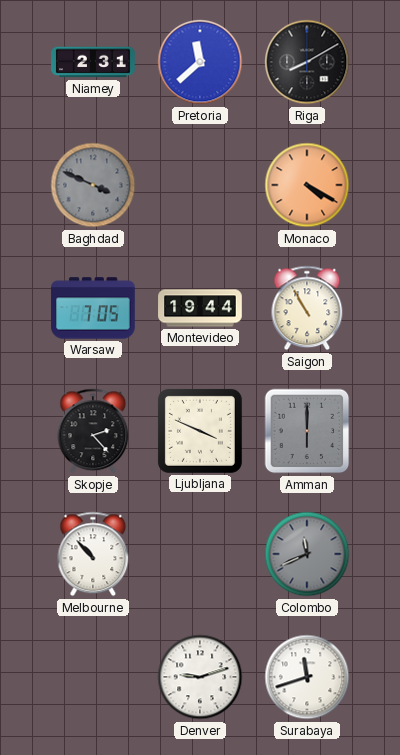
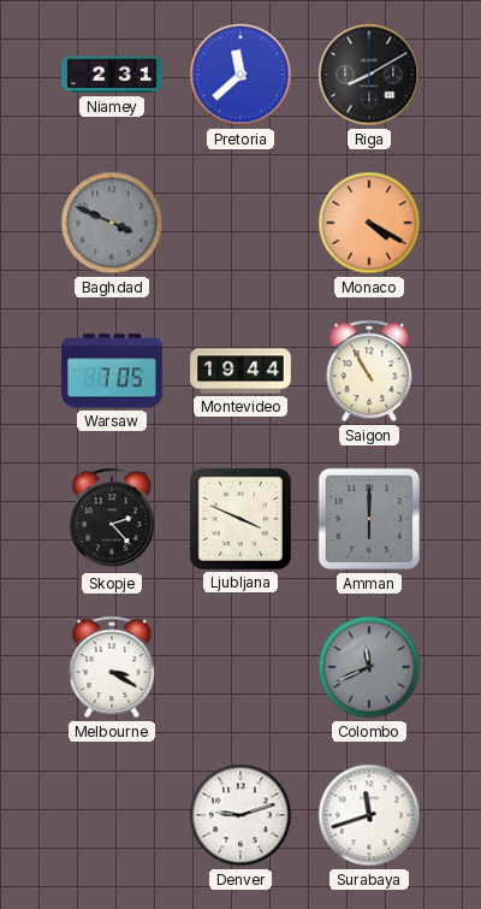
Melbourne: 10:53 -> 3:20 (112, 667)
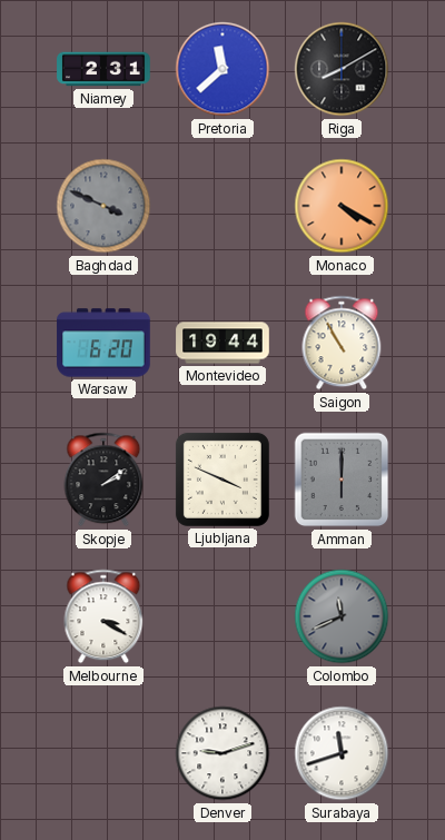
Warsaw: 7:05 -> 6:20 (103, 343)
Skopje: 2:23 -> 2:09 (103, 480)
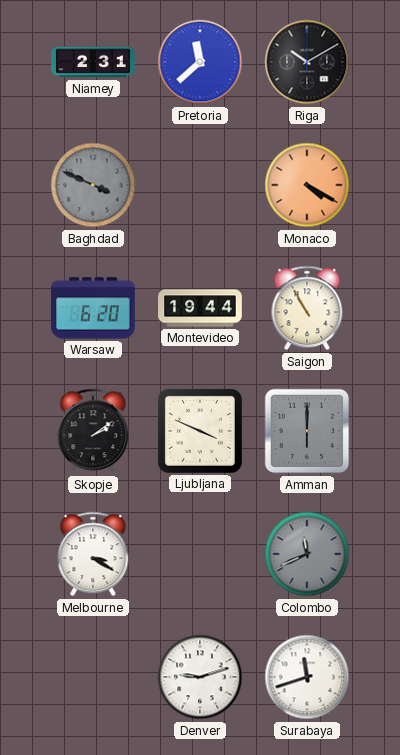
Riga: 8:10 -> 10:10 (307, 62)
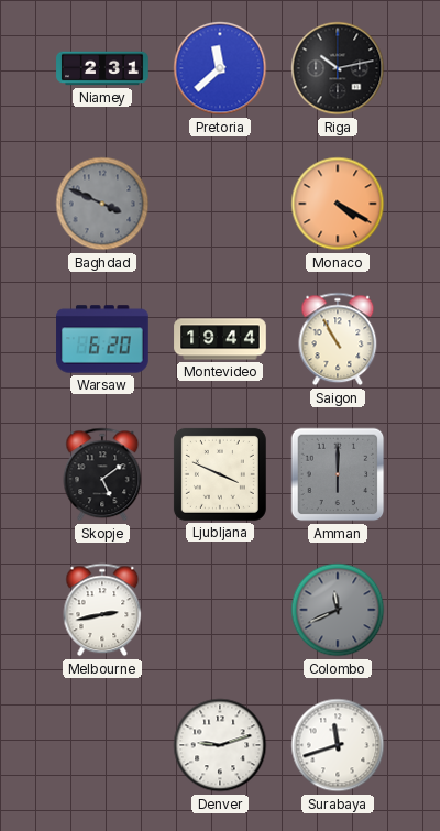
Riga: 10:10 -> 10:13 (338, 68)
Skopje: 2:09 -> 5:09 (102, 474)
Melbourne: 3:20 -> 2:43 (102, 610)
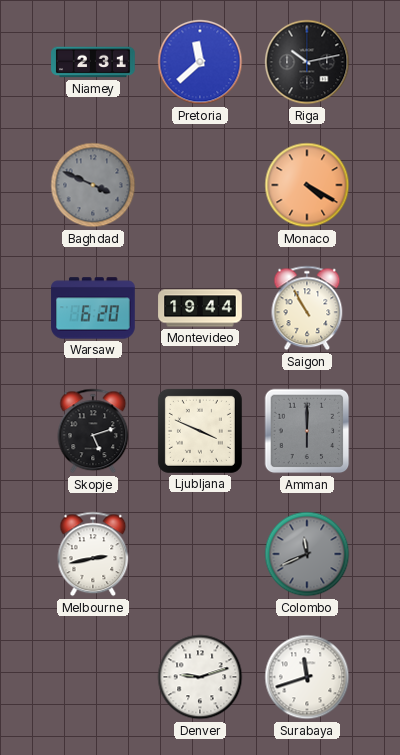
Skopje: 5:09 -> 5:12 (93, 431)
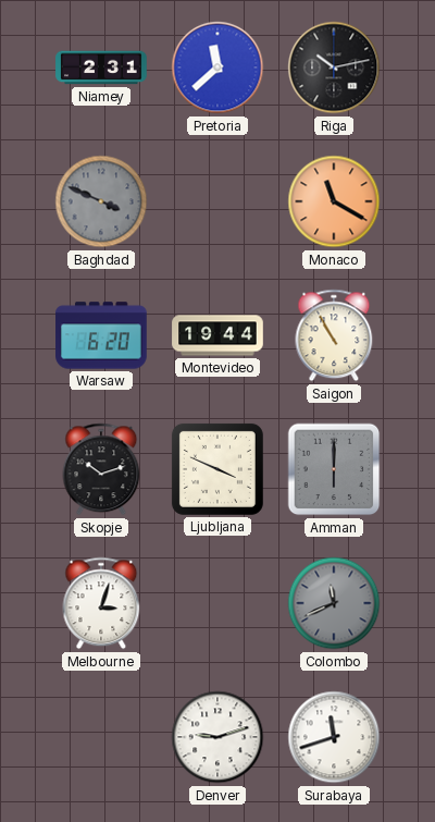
Monaco: 4:20 -> 11:20 (334, 201)
Skopje: 5:12 -> 10:12 (101, 469)
Melbourne: 2:43 -> 3:03 (101, 603)
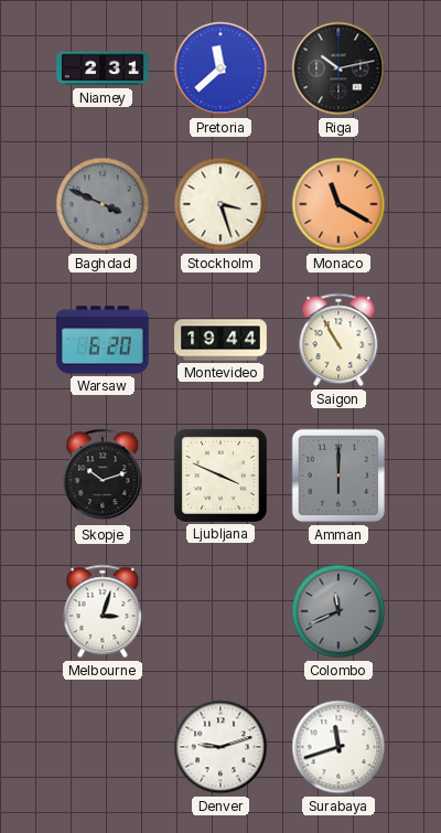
Stockholm: none -> 3:27 (220, 204)
